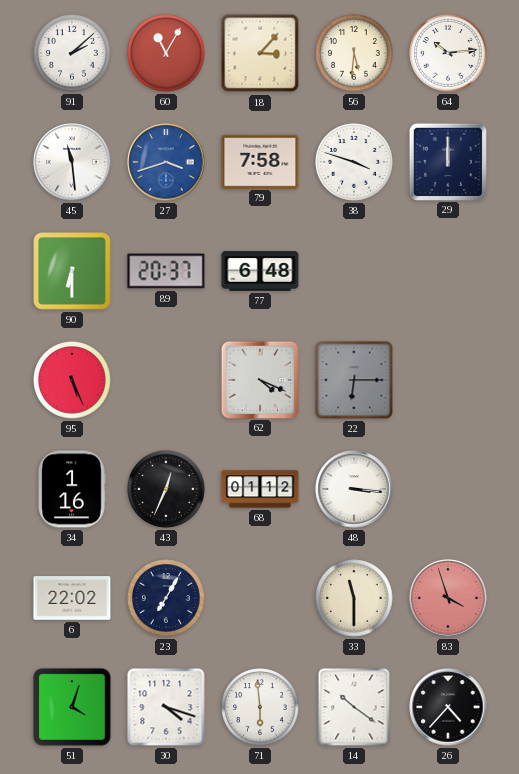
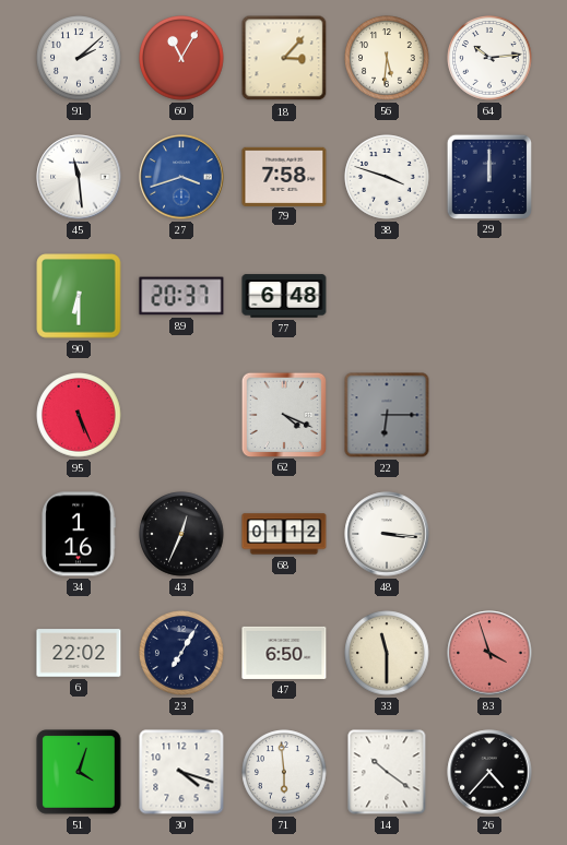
47: none -> 6:50 (284, 653)
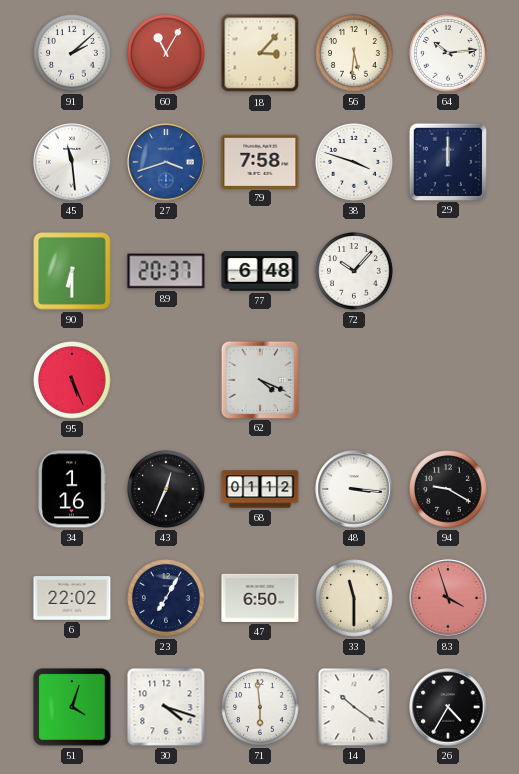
72: none -> 10:07 (354, 271)
22: 6:15 -> none (387, 415)
94: none -> 9:20 (448, 489)
26: 4:37 -> 4:35 (448, 707)
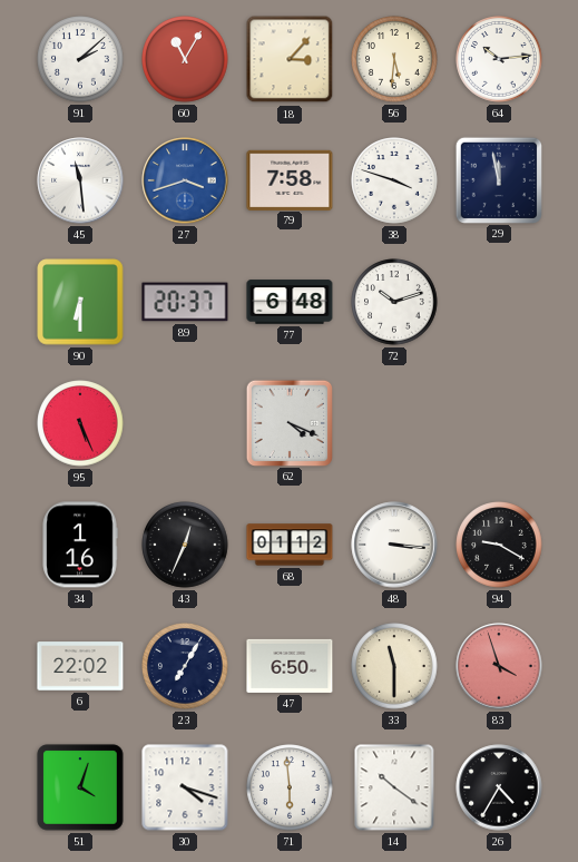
29: 12:00 -> 11:58 (498, 179)
72: 10:07 -> 10:12 (394, 302)
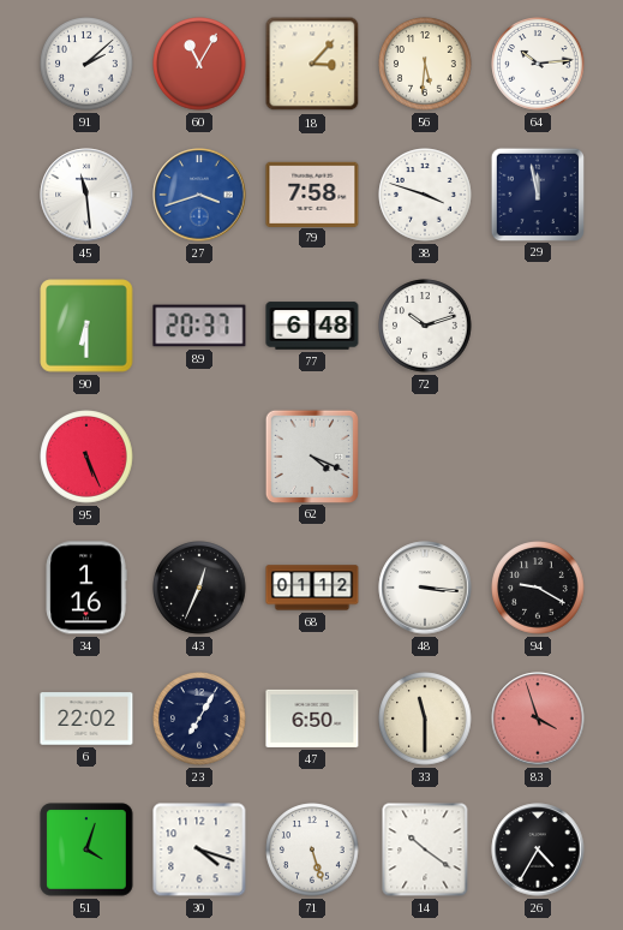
71: 5:59 -> 5:27 (312, 849)
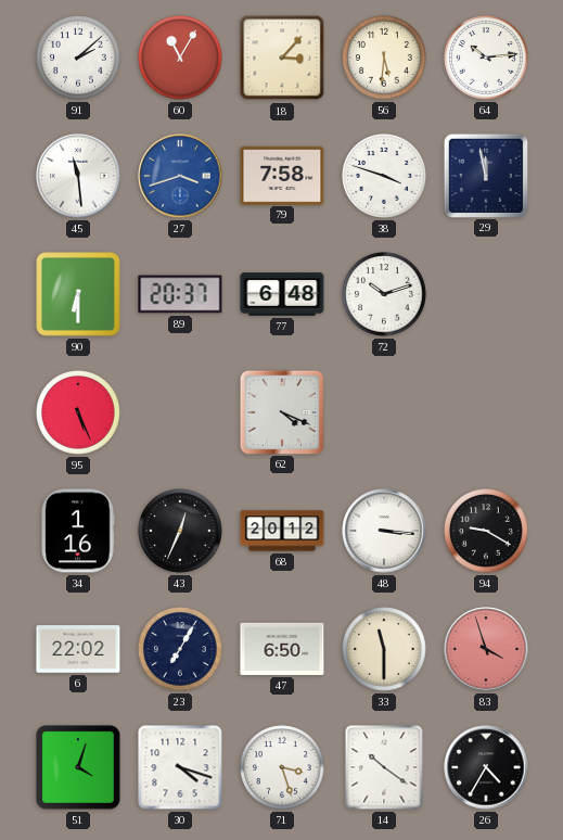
68: 01:12 -> 20:12 (282, 531)
71: 5:27 -> 3:27 (282, 767)
